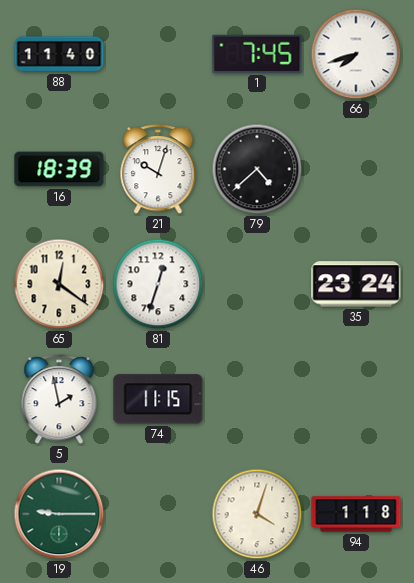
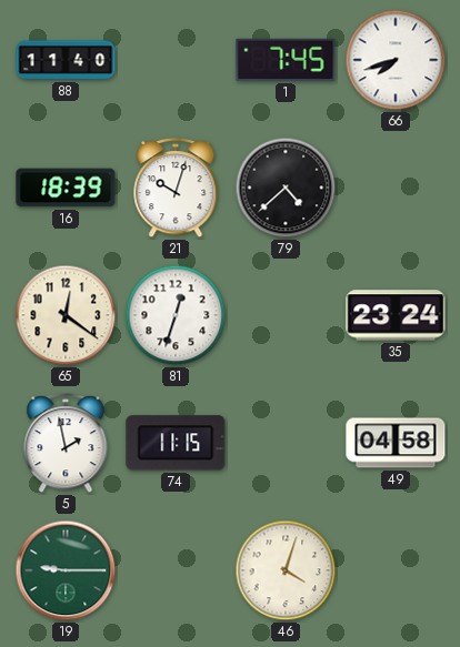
49: none -> 04:58 (396, 443)
94: 1:18 -> none (356, 514)
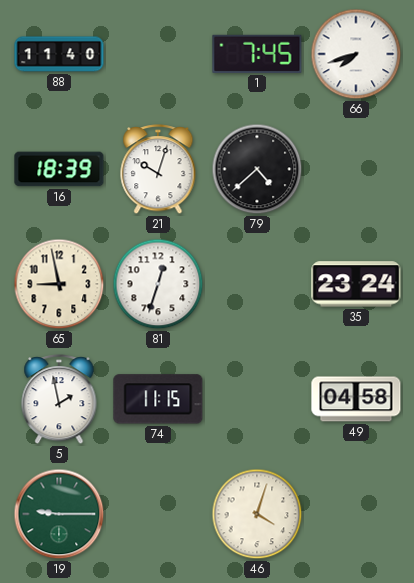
65: 12:21 -> 8:58 (59, 284)
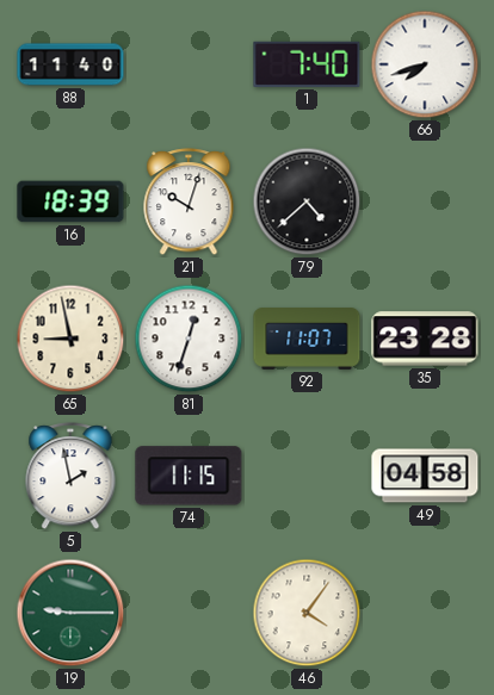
1: 7:45 -> 7:40 (307, 64)
92: none -> 11:07 (307, 339)
35: 23:24 -> 23:28 (425, 339)
46: 4:03 -> 4:06 (307, 613)
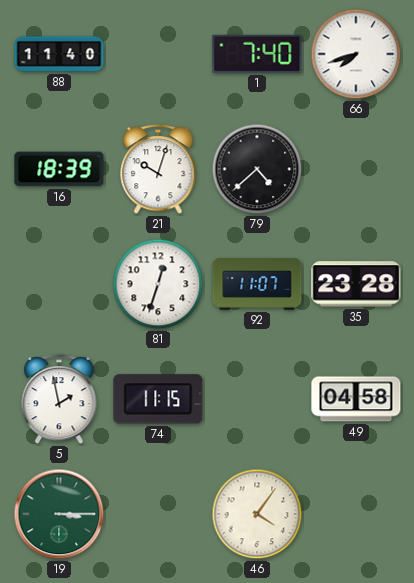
65: 8:58 -> none (70, 339)
19: 9:15 -> 3:15 (59, 514)
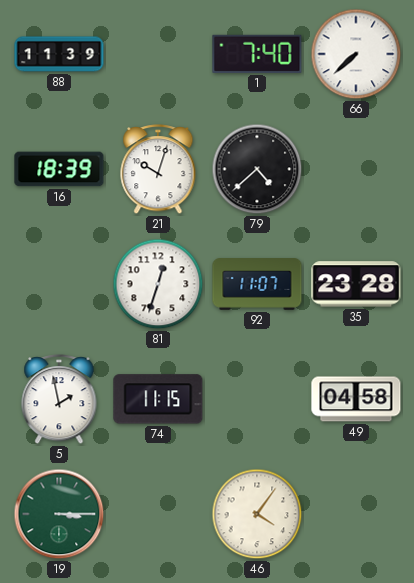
88: 11:40 -> 11:39 (59, 54)
66: 7:42 -> 7:38 (356, 54)
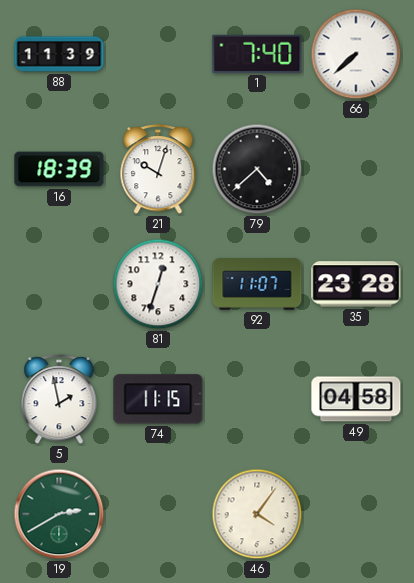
19: 3:15 -> 2:40 (59, 514)
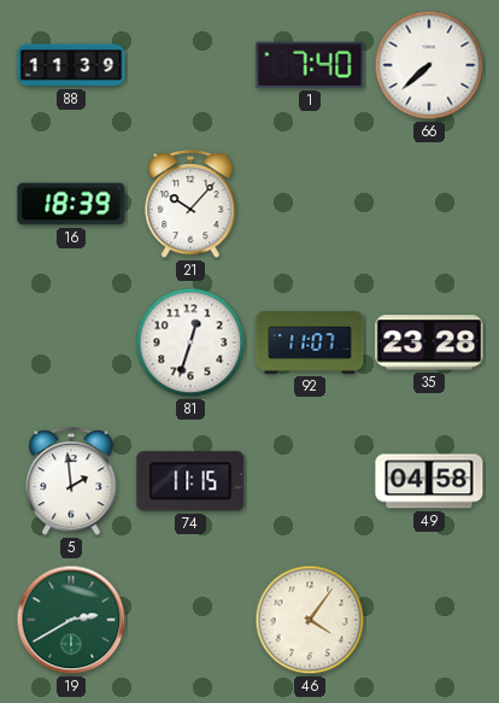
21: 10:03 -> 10:07 (190, 205)
79: 4:38 -> none (257, 169)
5: 1:58 -> 1:59 (71, 482)
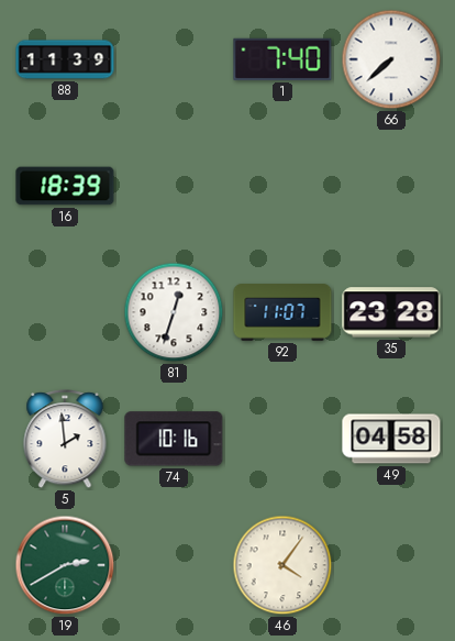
21: 10:07 -> none (190, 205)
74: 11:15 -> 10:16 (174, 439)
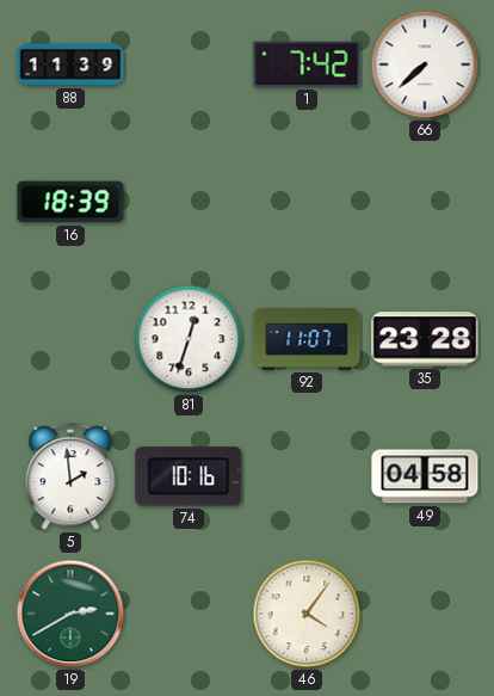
1: 7:40 -> 7:42 (307, 64)
